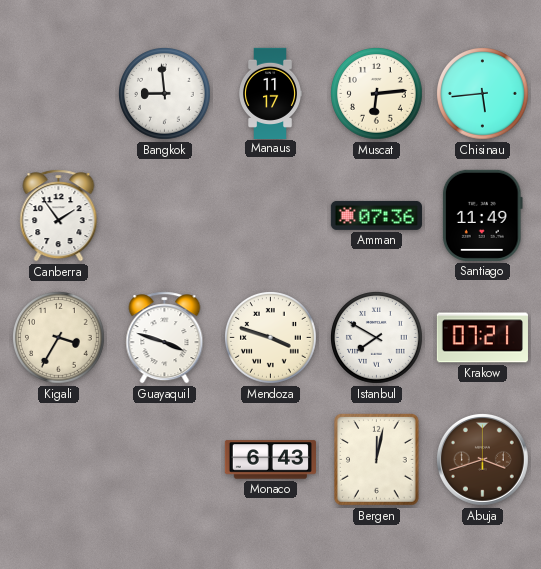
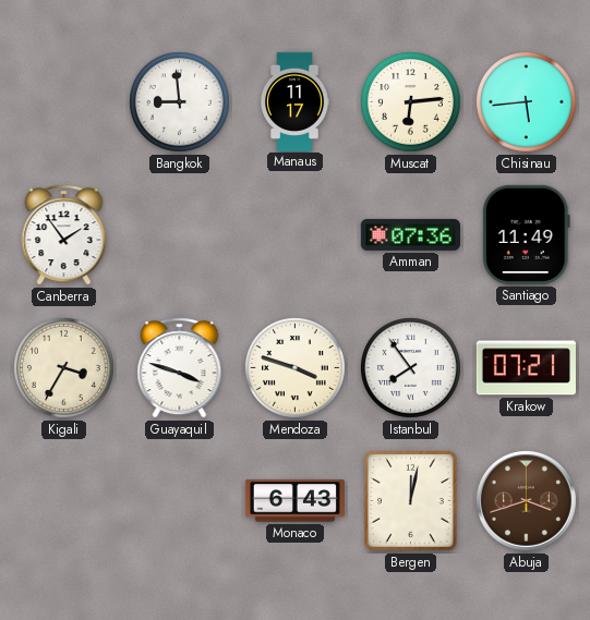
Istanbul: 7:50 -> 7:54 (411, 368)
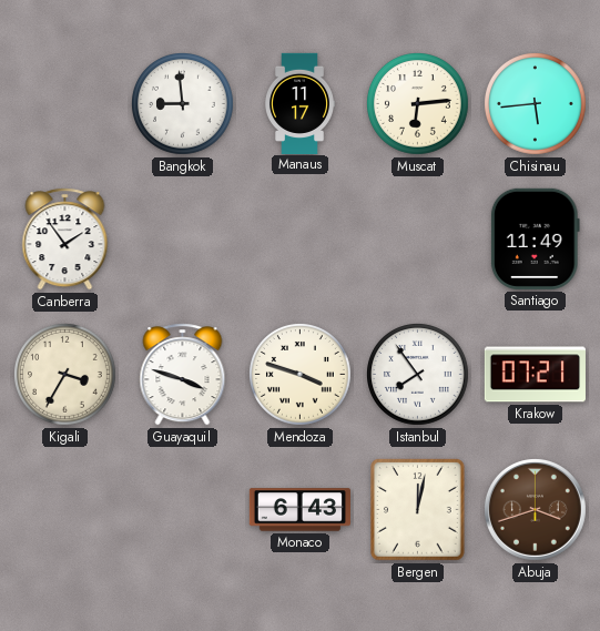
Amman: 07:36 -> none (410, 234)
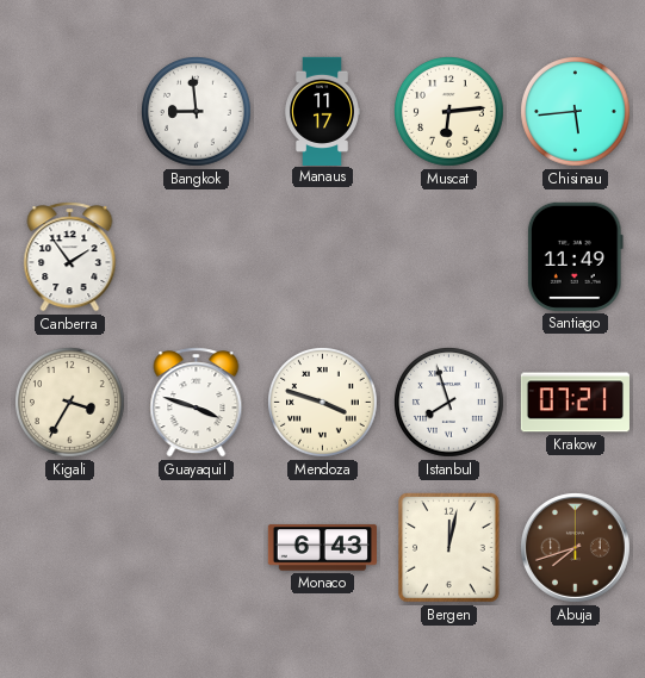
Istanbul: 7:54 -> 7:57 (449, 403)
Abuja: 3:42 -> 7:42 (575, 547)
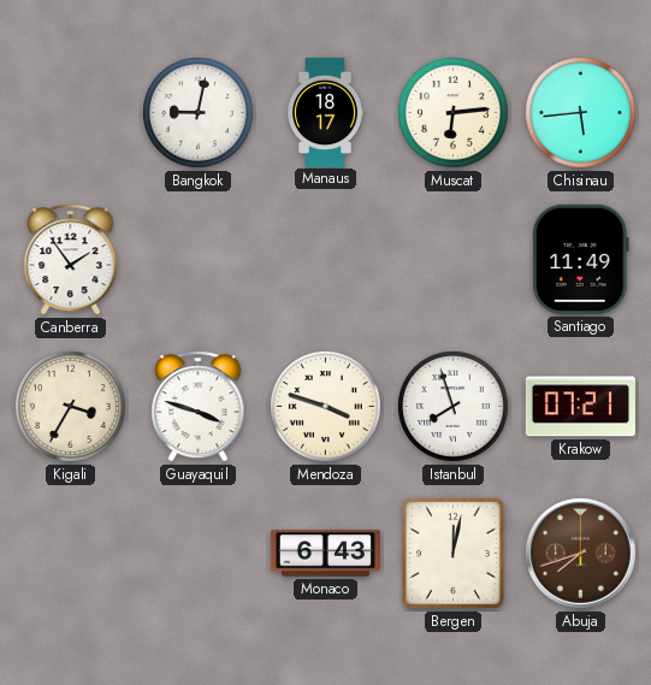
Bangkok: 8:59 -> 9:02 (199, 113)
Manaus: 11:17 -> 18:17 (325, 112)
